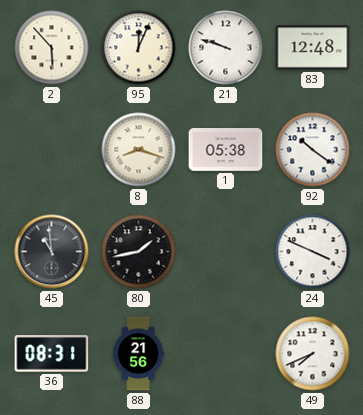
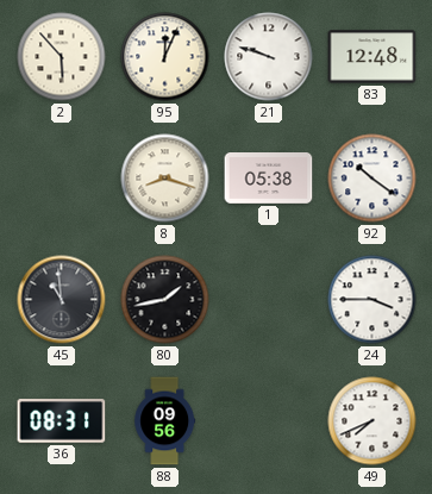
24: 3:49 -> 3:45 (372, 300)
88: 21:56 -> 09:56 (165, 421)
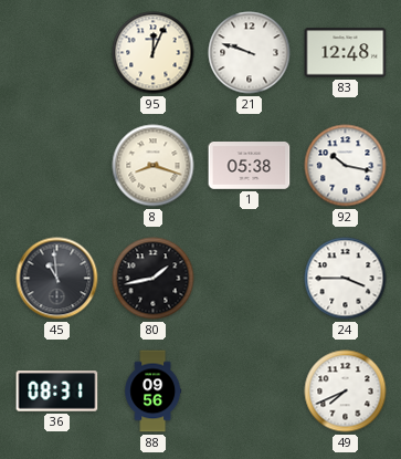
2: 5:53 -> none (62, 57)
92: 10:21 -> 10:17 (346, 166)
